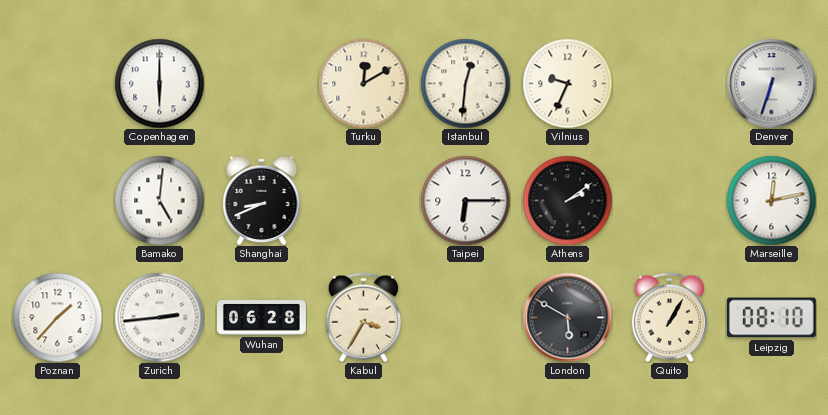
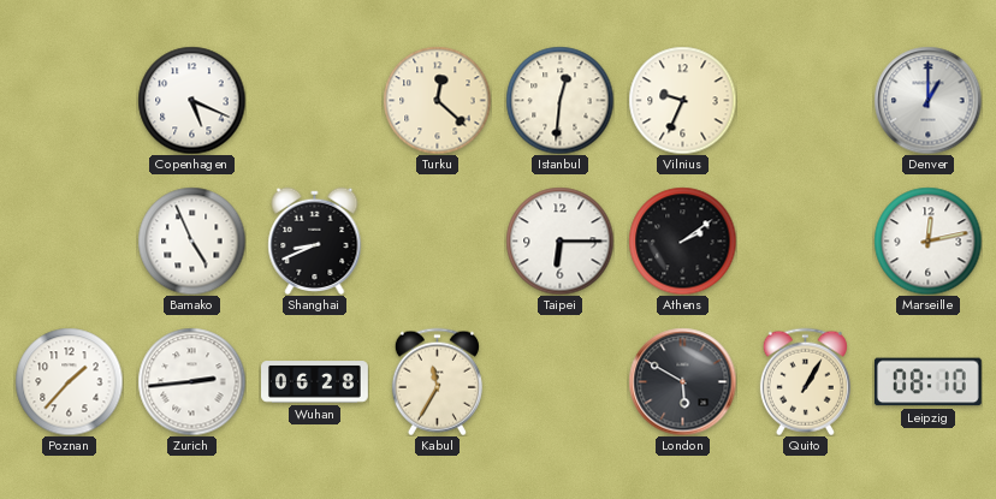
Copenhagen: 6:00 -> 5:19 (191, 100)
Turku: 12:10 -> 12:22 (437, 100)
Denver: 6:33 -> 1:00 (927, 100)
Bamako: 5:01 -> 4:56 (191, 240)
Kabul: 3:35 -> 11:35 (437, 381)
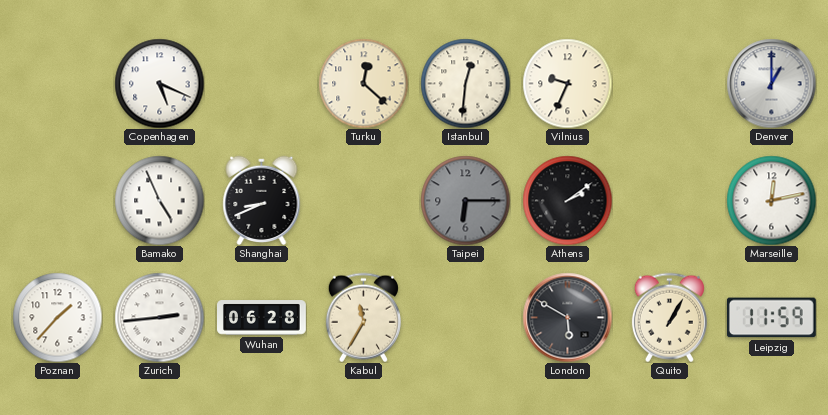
Taipei dial: white -> grey (465, 200)
Leipzig: 08:10 -> 11:59 (771, 318)
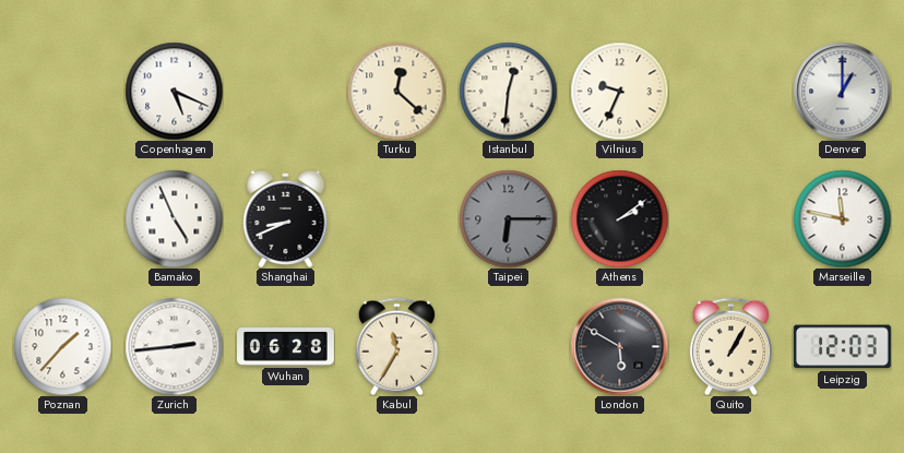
Marseille: 12:13 -> 11:47 (842, 218)
Leipzig: 11:59 -> 12:03 (842, 347)
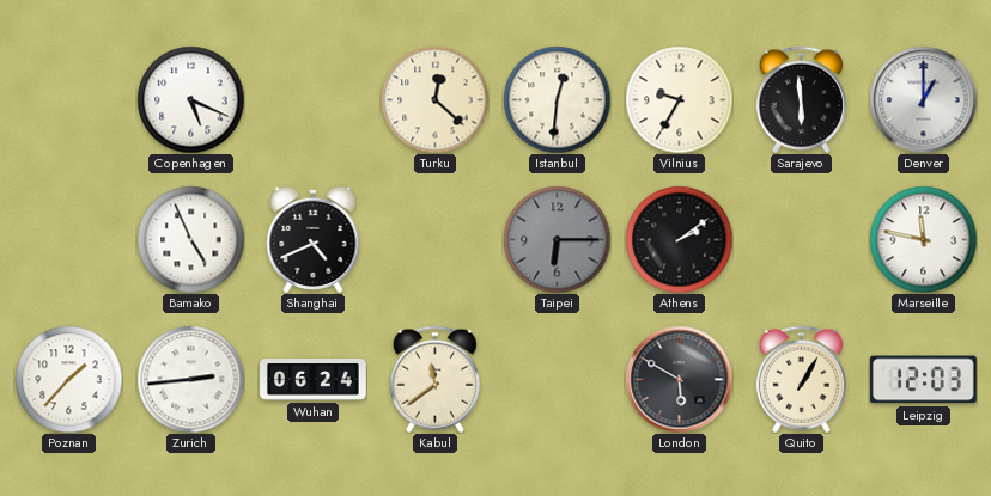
Vilnius: 9:34 -> 9:35 (679, 99)
Sarajevo: none -> 5:59 (801, 99)
Shanghai: 8:41 -> 4:41 (314, 239)
Wuhan: 06:28 -> 06:24 (314, 380)
Kabul: 11:35 -> 11:39 (434, 379)
